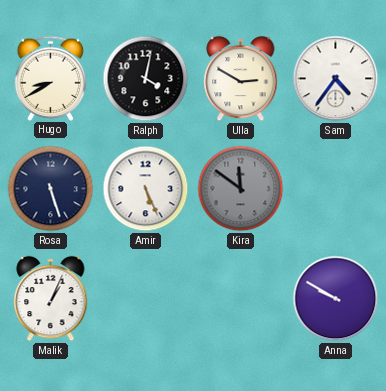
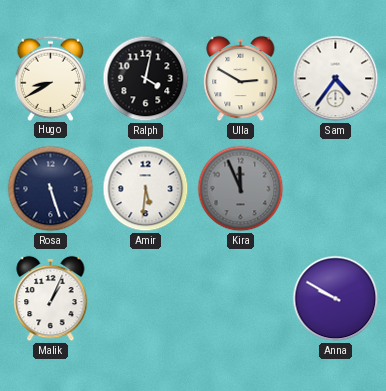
Amir: 5:26 -> 5:31 (146, 189)
Kira: 11:51 -> 11:56 (241, 189)
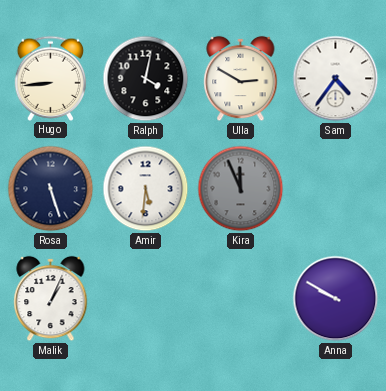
Hugo: 8:40 -> 8:44 (51, 78)
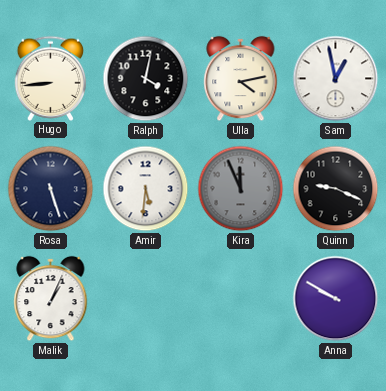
Ulla: 2:50 -> 4:13 (241, 79)
Sam: 4:36 -> 12:58 (336, 79)
Quinn: none -> 9:19 (336, 189)
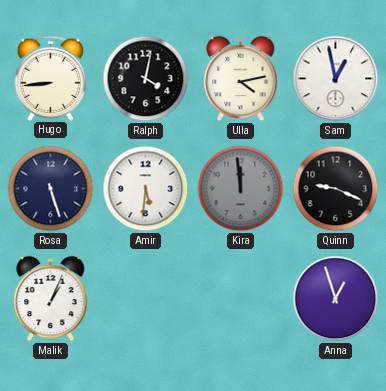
Kira: 11:56 -> 11:59 (241, 189)
Anna: 9:50 -> 12:57 (336, 299)
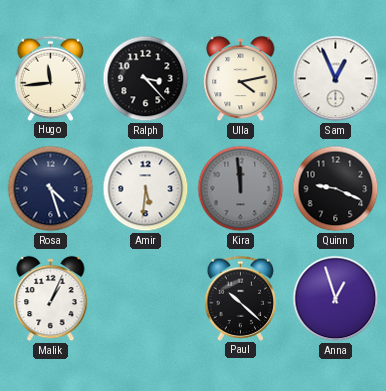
Hugo: 8:44 -> 11:44 (51, 78)
Ralph: 4:02 -> 3:23 (146, 79)
Sam: 12:58 -> 12:56 (336, 79)
Rosa: 5:27 -> 4:27 (51, 189)
Paul: none -> 10:22 (241, 298)
